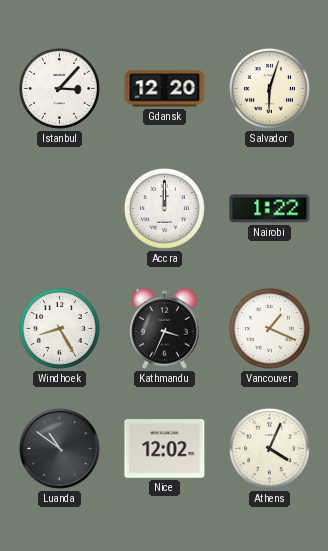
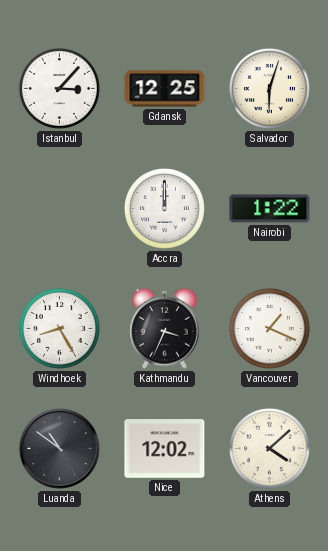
Gdansk: 12:20 -> 12:25 (165, 89)
Athens: 4:04 -> 4:08 (269, 448)
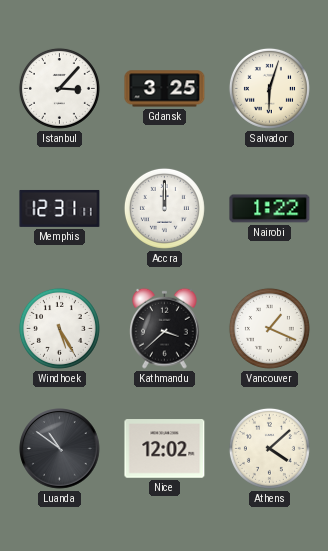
Gdansk: 12:25 -> 3:25 (165, 89)
Memphis: none -> 12:31 (60, 208)
Windhoek: 8:25 -> 5:25 (59, 328)
Kathmandu: 3:34 -> 3:38 (165, 328)
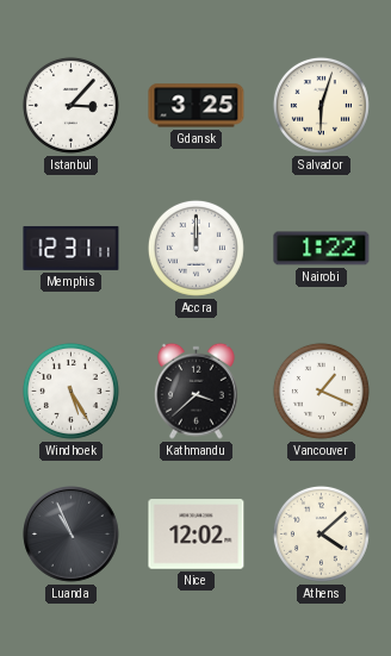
Luanda: 10:51 -> 10:56 (72, 535)
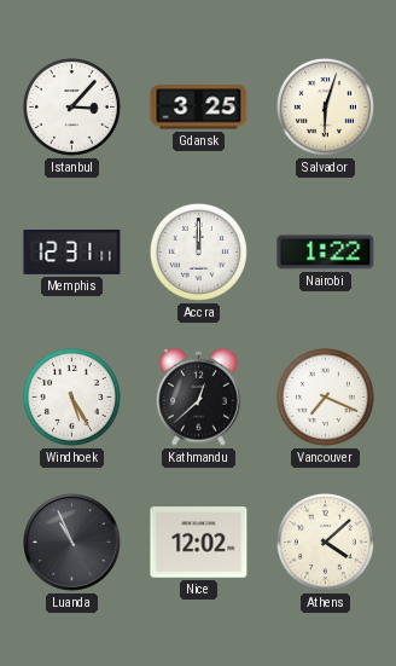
Kathmandu: 3:38 -> 12:38 (199, 396)
Vancouver: 1:19 -> 7:19 (325, 396)
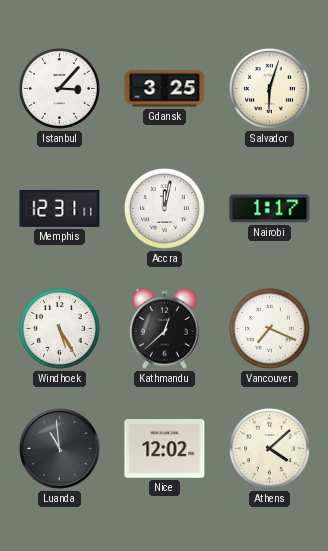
Accra: 12:00 -> 12:02 (164, 208)
Nairobi: 1:22 -> 1:17 (270, 209)
Luanda: 10:56 -> 10:59 (60, 449)
